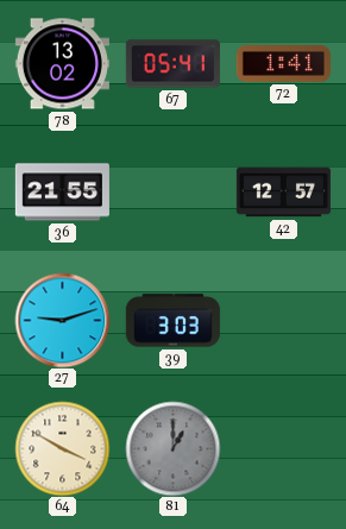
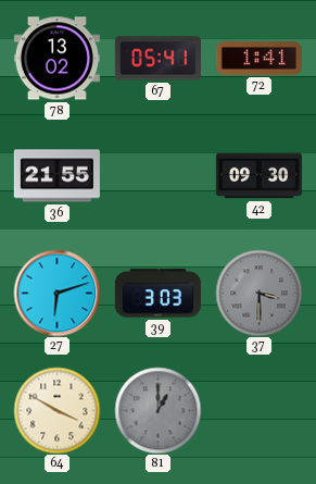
42: 12:57 -> 09:30 (258, 176)
27: 9:12 -> 6:12 (56, 293)
37: none -> 3:30 (258, 293)
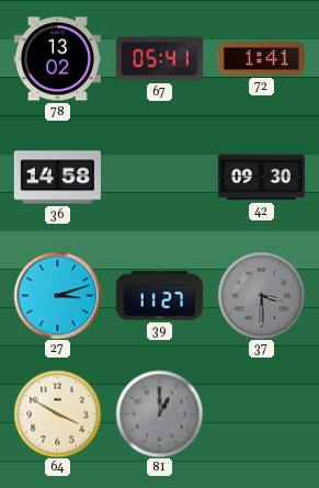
36: 21:55 -> 14:58 (57, 178)
27: 6:12 -> 3:12 (57, 295)
39: 3:03 -> 11:27 (159, 296)
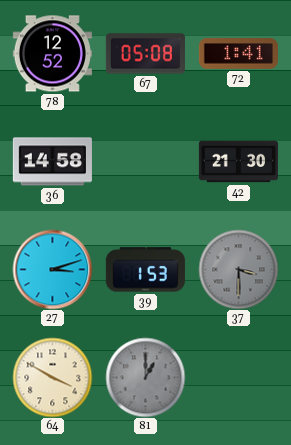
78: 13:02 -> 12:52 (52, 54)
67: 05:41 -> 05:08 (145, 54)
42: 09:30 -> 21:30 (238, 162)
39: 11:27 -> 1:53 (145, 270)
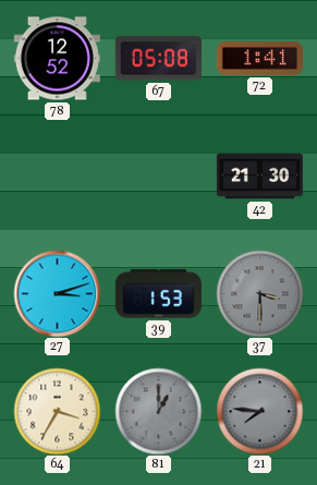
36: 14:58 -> none (52, 162)
64: 3:50 -> 3:35 (57, 411)
21: none -> 7:46 (259, 411)
